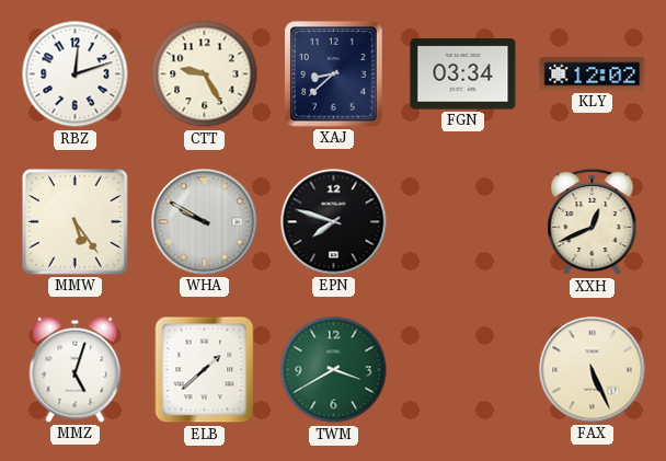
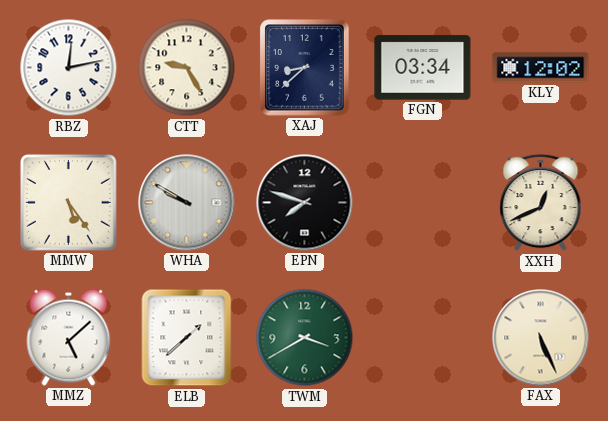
RBZ: 12:12 -> 12:13 (69, 68)
MMZ: 5:03 -> 5:08 (69, 337)
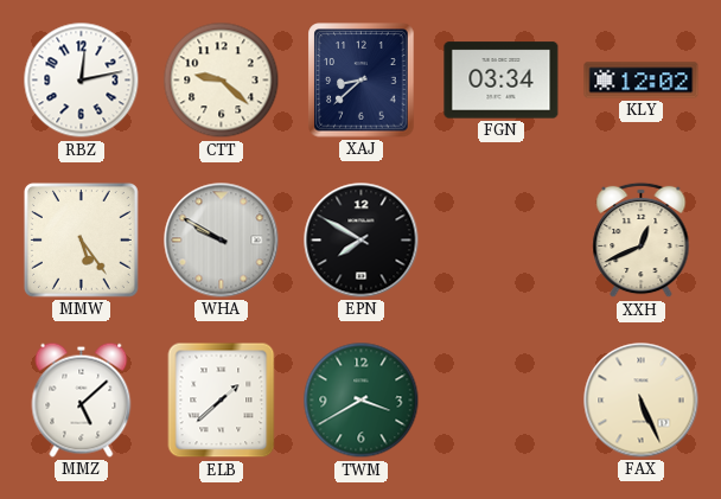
CTT: 9:25 -> 9:22 (222, 81)
EPN: 7:48 -> 7:50 (362, 241)
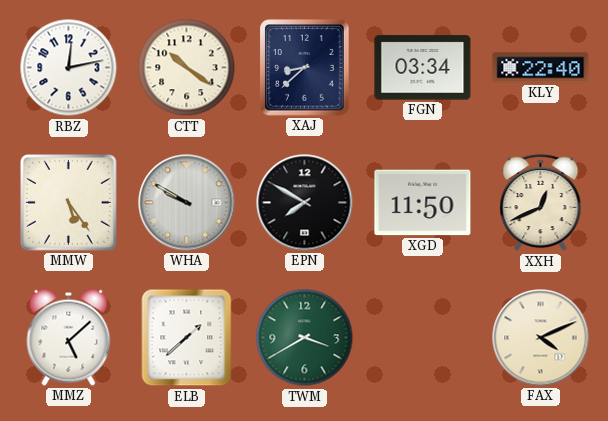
CTT: 9:22 -> 10:21 (187, 68)
KLY: 12:02 -> 22:40 (541, 68)
XGD: none -> 11:50 (423, 203)
FAX: 5:26 -> 4:11 (541, 338)
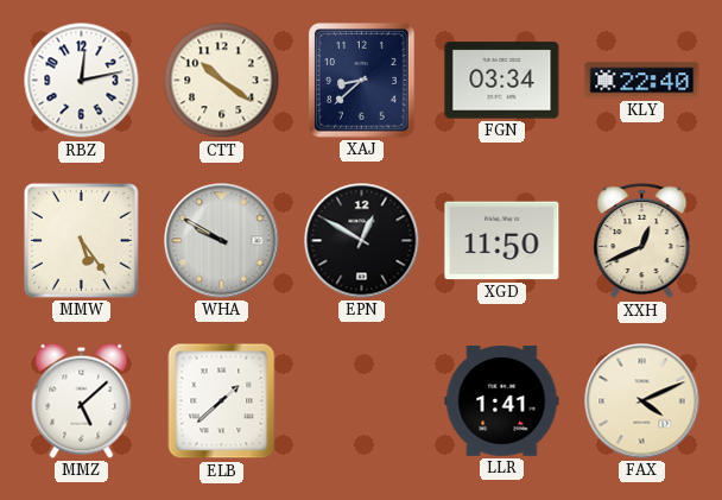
EPN: 7:50 -> 12:50 (362, 241)
TWM: 3:40 -> none (305, 338)
LLR: none -> 1:41 (502, 400)
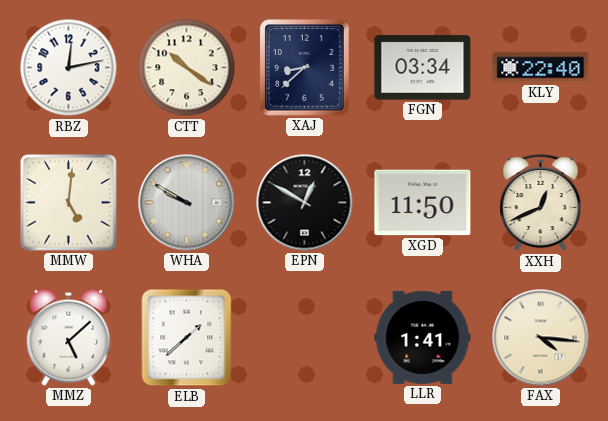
MMW: 5:24 -> 5:01 (68, 202)
FAX: 4:11 -> 4:16 (541, 338)
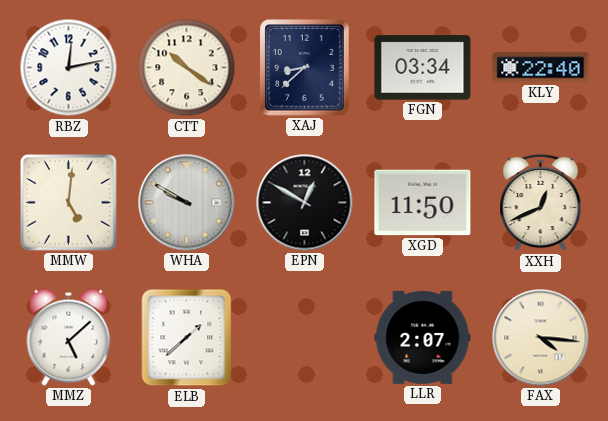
LLR: 1:41 -> 2:07 (423, 337)
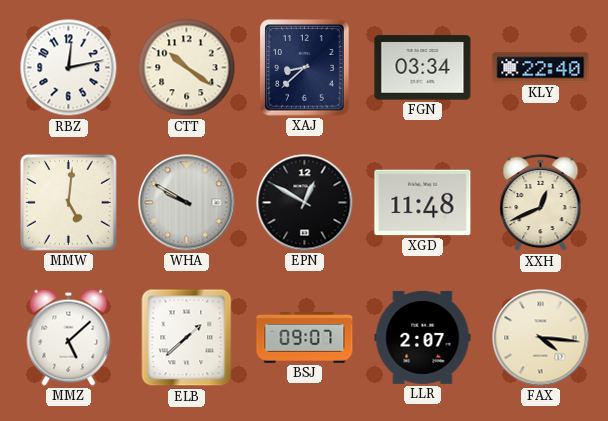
XGD: 11:50 -> 11:48 (423, 203)
BSJ: none -> 09:07 (305, 337)
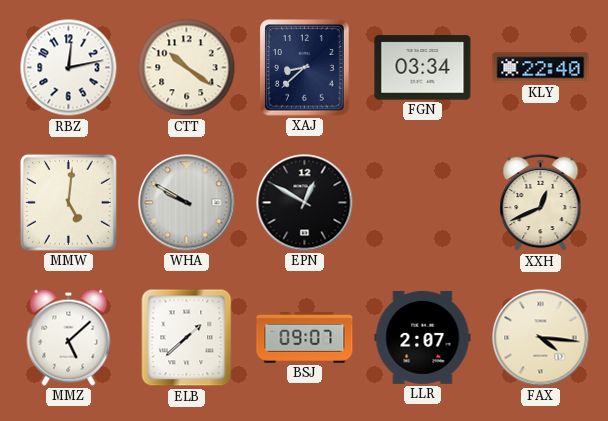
XGD: 11:48 -> none (423, 203)
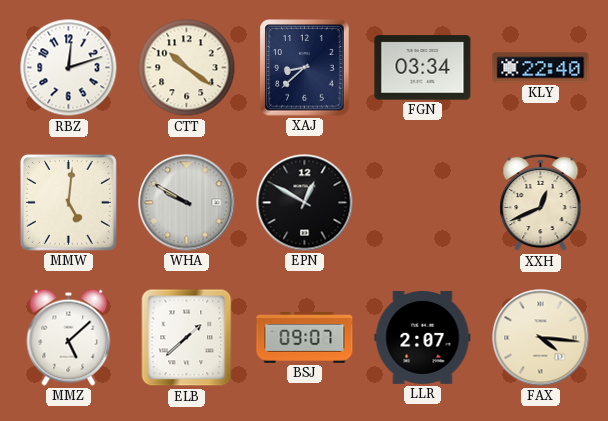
RBZ: 12:13 -> 12:12 (69, 68)
